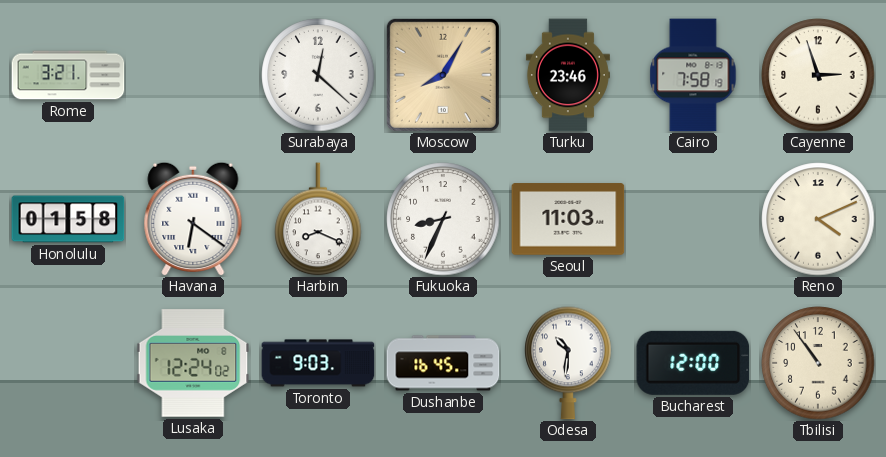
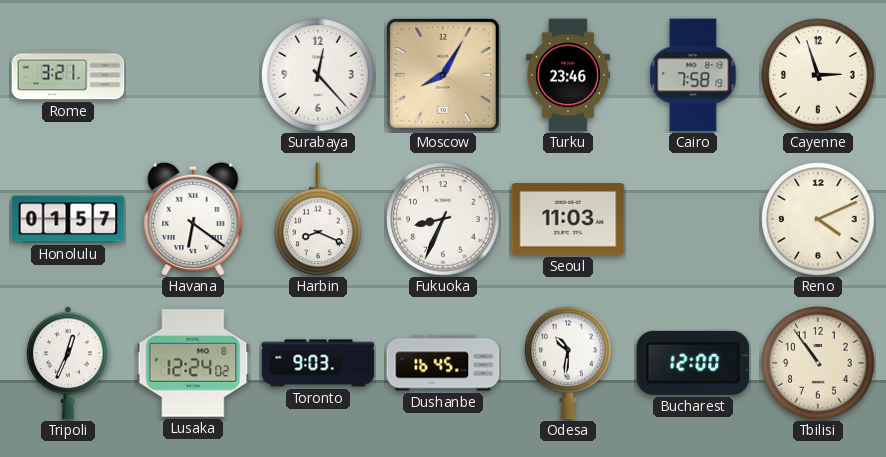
Surabaya: 12:22 -> 12:23 (318, 75)
Honolulu: 01:58 -> 01:57 (68, 219)
Tripoli: none -> 12:34 (68, 363)
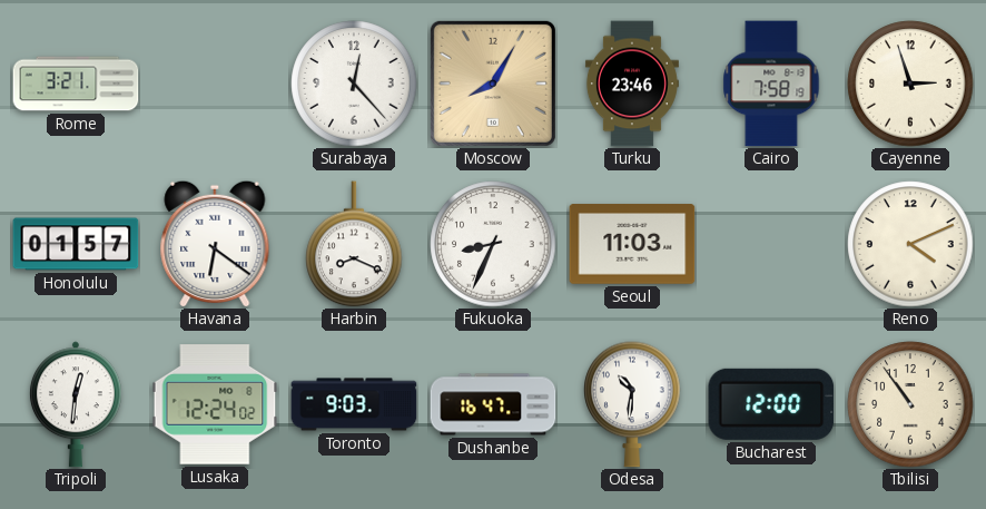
Tripoli: 12:34 -> 12:31 (76, 404)
Dushanbe: 16:45 -> 16:47 (493, 404)
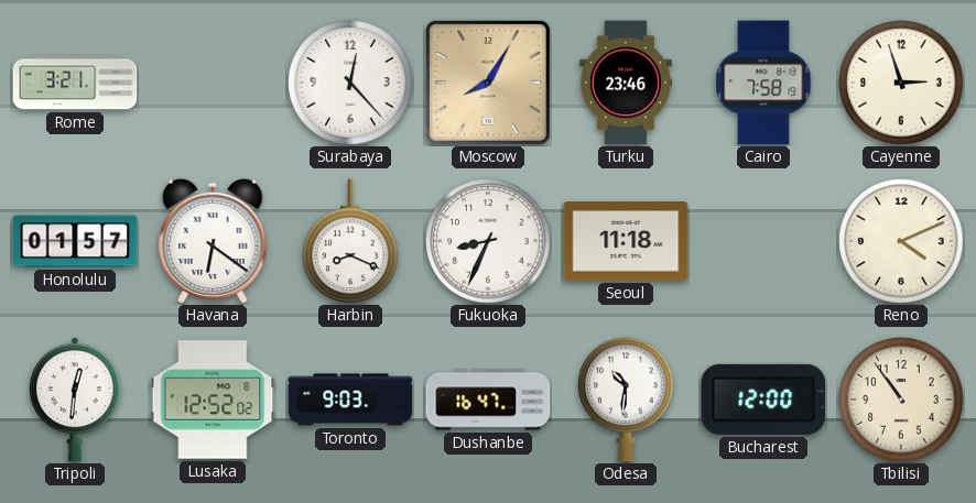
Seoul: 11:03 -> 11:18 (626, 241)
Lusaka: 12:24 -> 12:52 (213, 400)
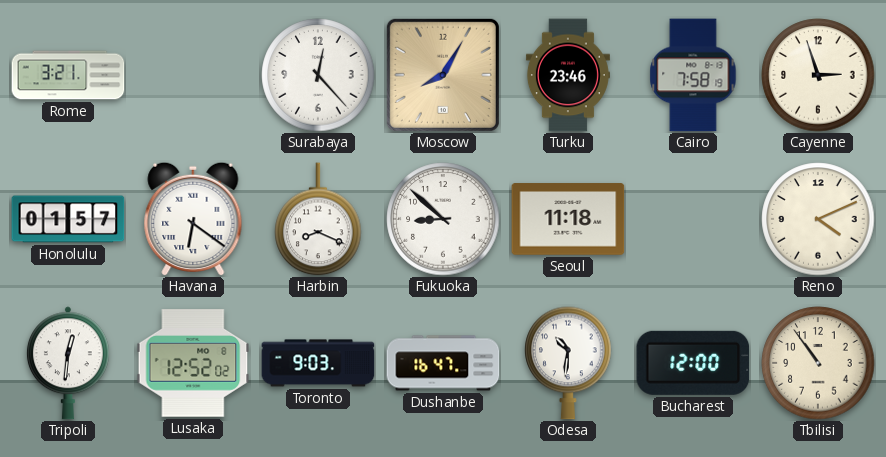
Fukuoka: 8:34 -> 8:52 (443, 219)
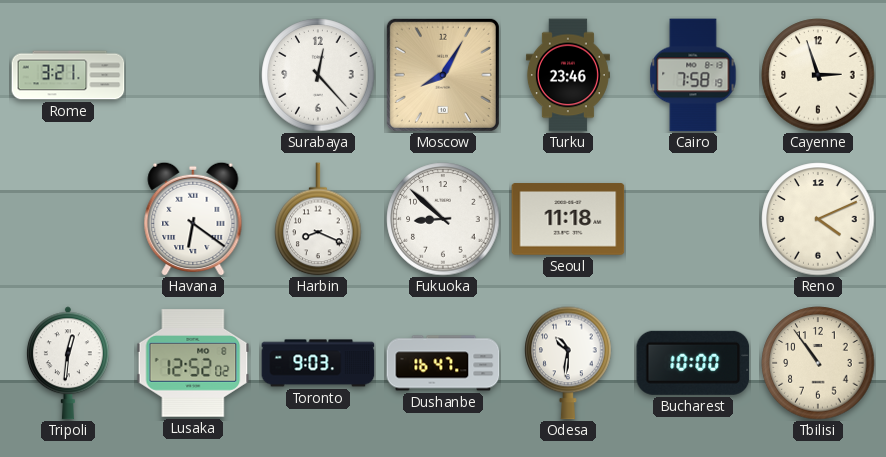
Honolulu: 01:57 -> none (68, 219)
Bucharest: 12:00 -> 10:00 (693, 363)
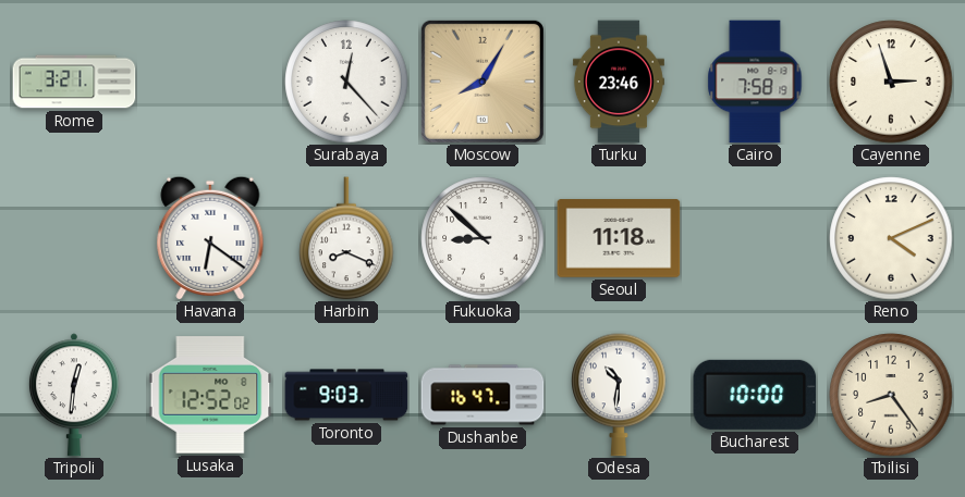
Tbilisi: 10:54 -> 8:24 (891, 395)
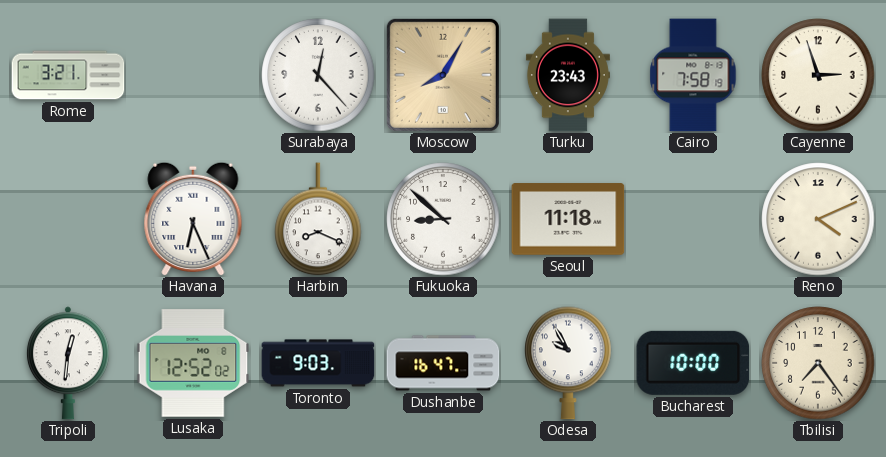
Turku: 23:46 -> 23:43 (568, 75)
Havana: 6:21 -> 6:26 (193, 219)
Odesa: 10:31 -> 9:55 (568, 363)
Tbilisi: 8:24 -> 7:24 (818, 363)
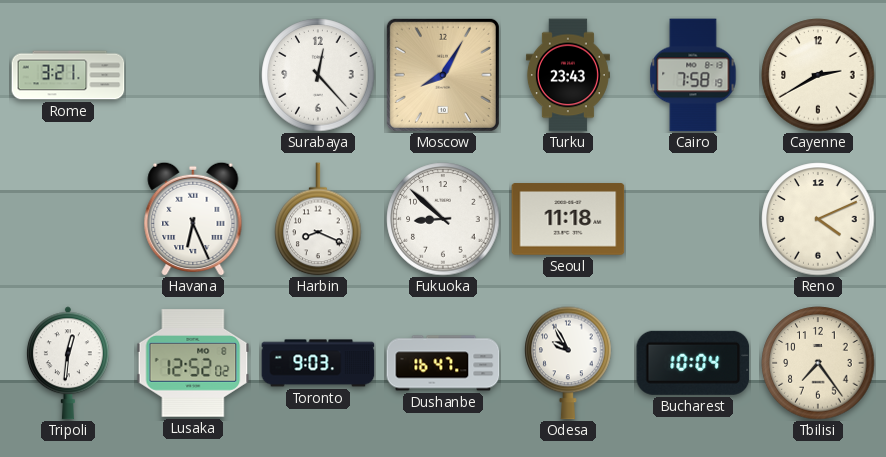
Cayenne: 2:57 -> 2:40 (818, 75)
Bucharest: 10:00 -> 10:04 (693, 363)
